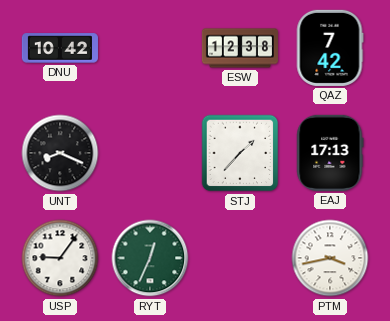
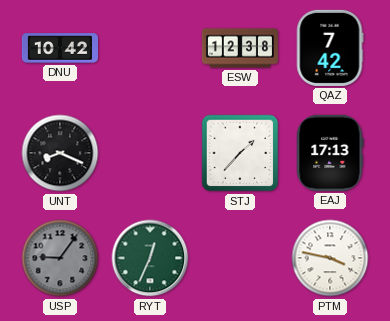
USP dial: white -> grey (60, 258)
PTM: 3:43 -> 3:47 (330, 258)
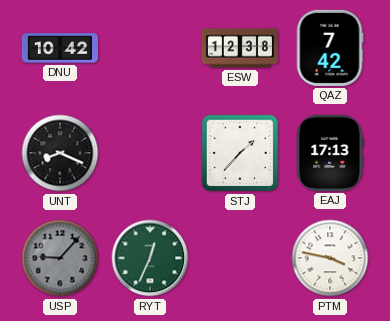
USP: 9:06 -> 9:07 (60, 258)
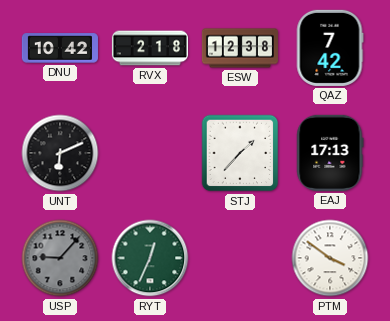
RVX: none -> 2:18 (150, 48)
UNT: 8:19 -> 6:11 (60, 153)
PTM: 3:47 -> 3:51 (330, 258)
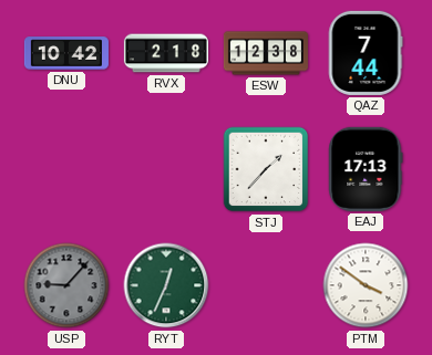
QAZ: 7:42 -> 7:44 (366, 53)
UNT: 6:11 -> none (60, 153)
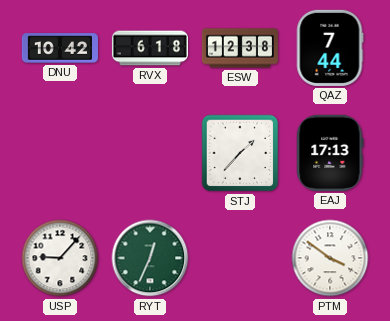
RVX: 2:18 -> 6:18 (150, 48)
USP dial: grey -> white (60, 258)
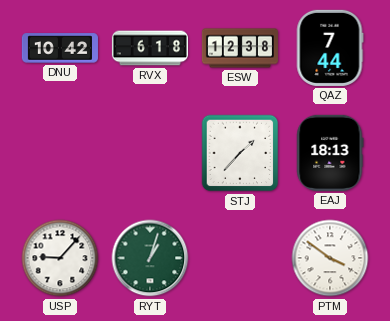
EAJ: 17:13 -> 18:13 (330, 153)
RYT: 12:34 -> 1:03 (150, 258)
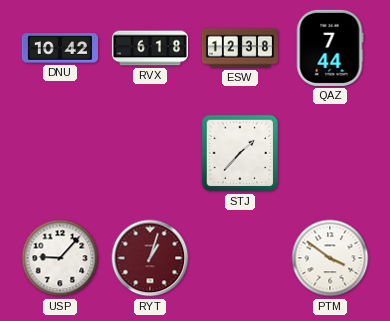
EAJ: 18:13 -> none (330, 153)
RYT dial: green -> burgundy (150, 258)
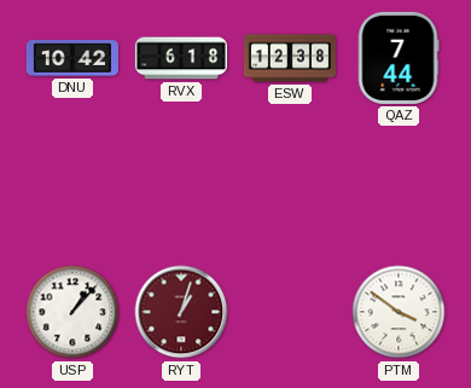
STJ: 1:37 -> none (240, 153)
USP: 9:07 -> 1:07 (72, 312)
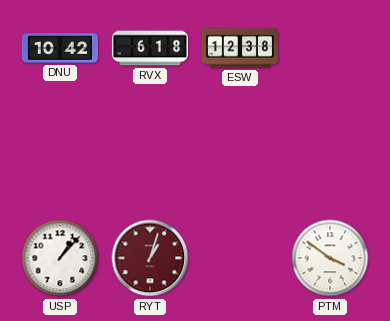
QAZ: 7:44 -> none (399, 58)
